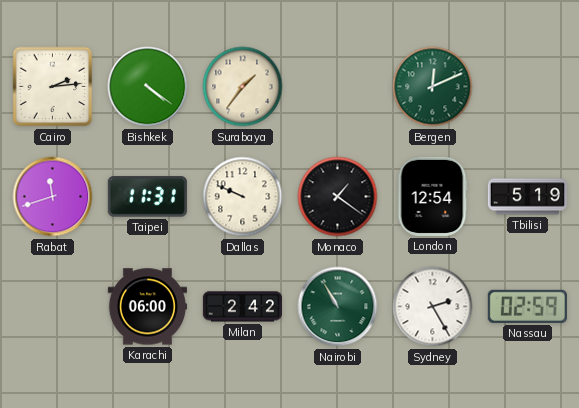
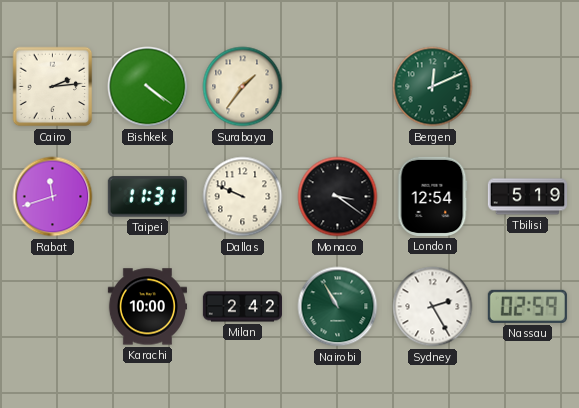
Monaco: 1:21 -> 3:21 (338, 197)
Karachi: 06:00 -> 10:00 (147, 307)
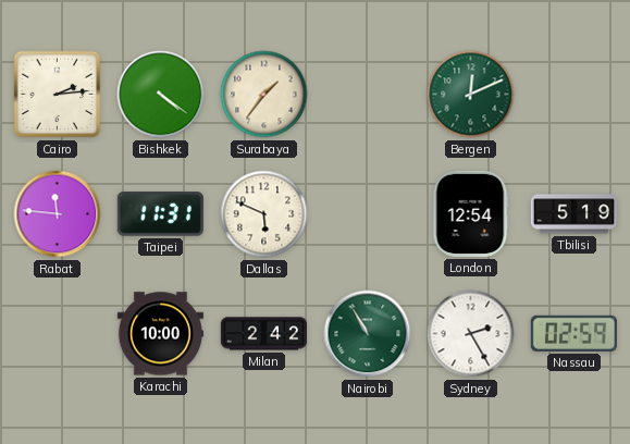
Rabat: 11:42 -> 11:46 (58, 214)
Dallas: 9:49 -> 5:49 (264, 214)
Monaco: 3:21 -> none (338, 197)
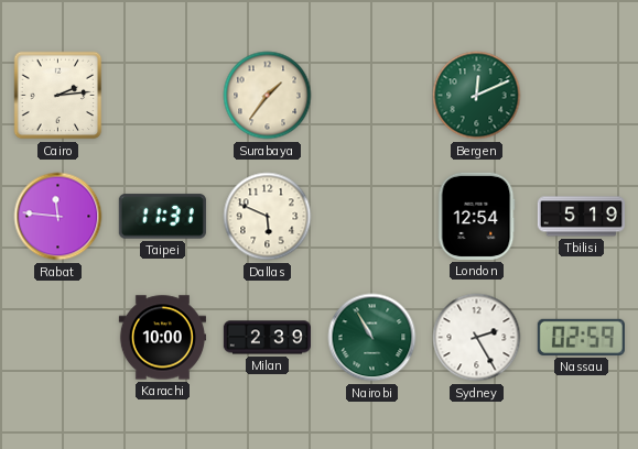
Bishkek: 4:21 -> none (161, 95)
Milan: 2:42 -> 2:39 (267, 338)
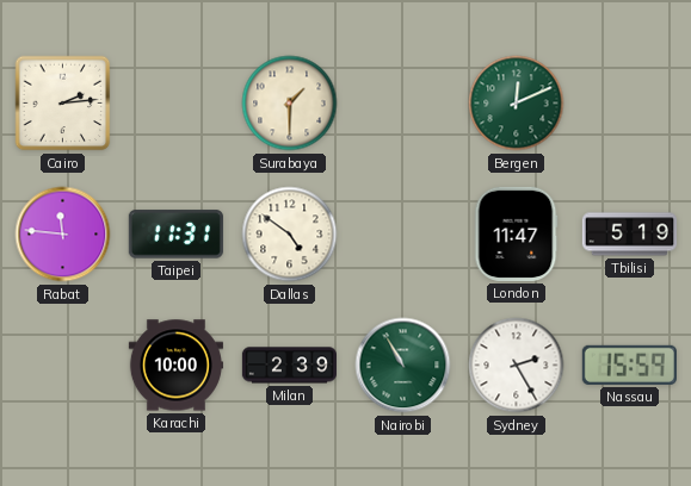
Surabaya: 1:36 -> 1:30 (290, 104)
Dallas: 5:49 -> 4:51 (290, 235)
London: 12:54 -> 11:47 (516, 233)
Nassau: 02:59 -> 15:59 (629, 364)
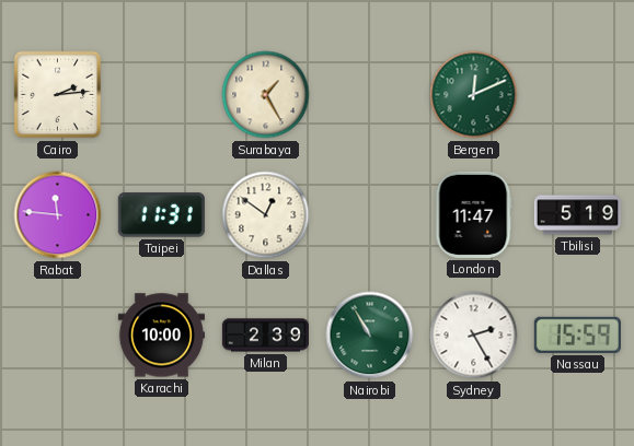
Surabaya: 1:30 -> 1:25 (266, 95)
Dallas: 4:51 -> 12:51 (266, 215)
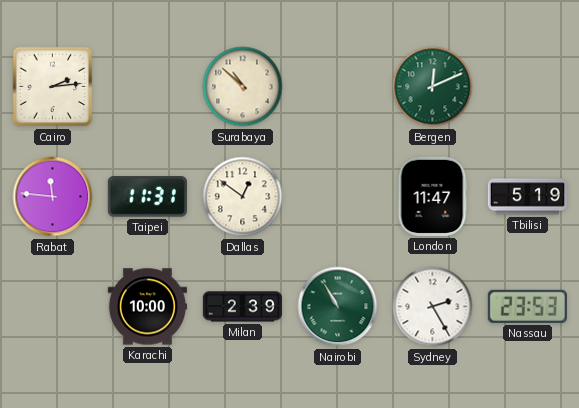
Surabaya: 1:25 -> 10:52 (243, 87)
Nassau: 15:59 -> 23:53 (527, 306)
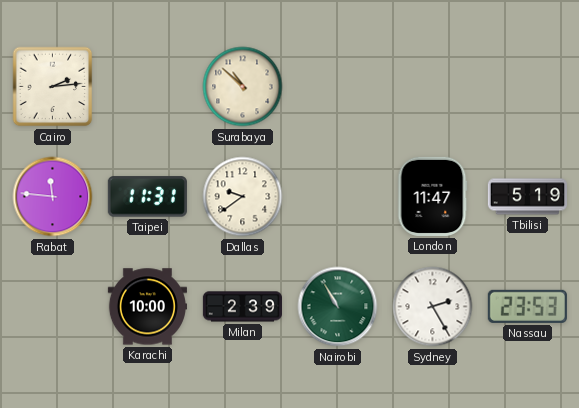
Bergen: 12:11 -> none (433, 87)
Dallas: 12:51 -> 9:39 (243, 197)
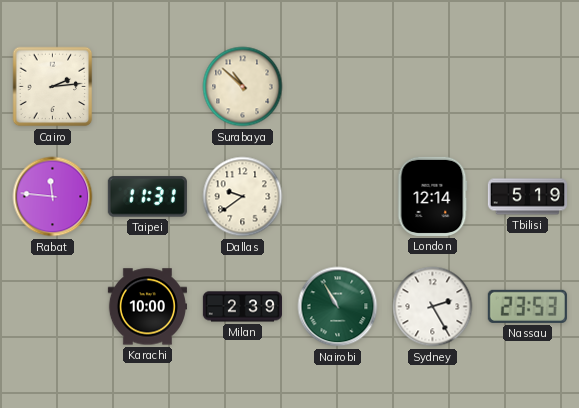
London: 11:47 -> 12:14 (432, 196)
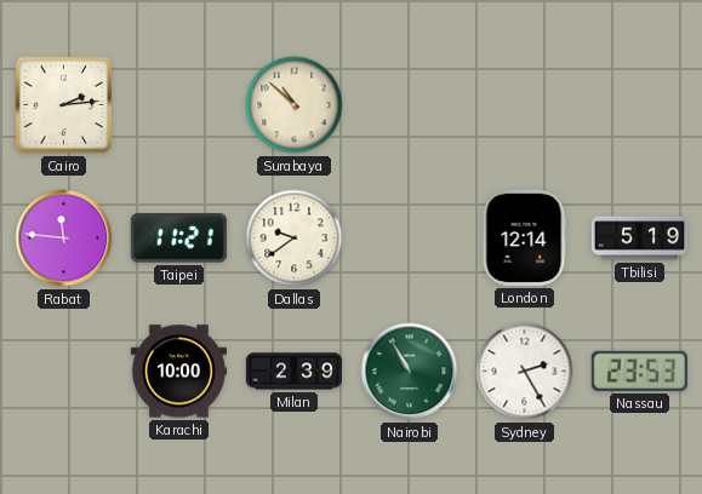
Taipei: 11:31 -> 11:21 (178, 239)
